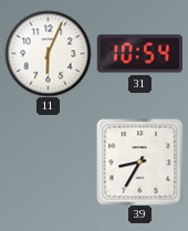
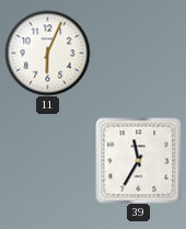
31: 10:54 -> none (139, 54)
39: 8:35 -> 11:35 (138, 160)
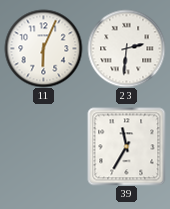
23: none -> 2:31 (126, 48)
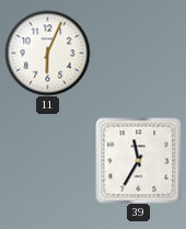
23: 2:31 -> none (126, 48)
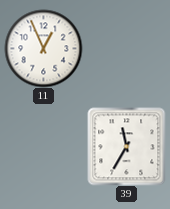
11: 6:04 -> 12:56 (43, 48)
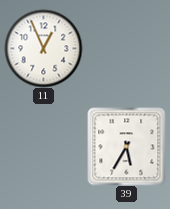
39: 11:35 -> 5:35 (126, 146)
